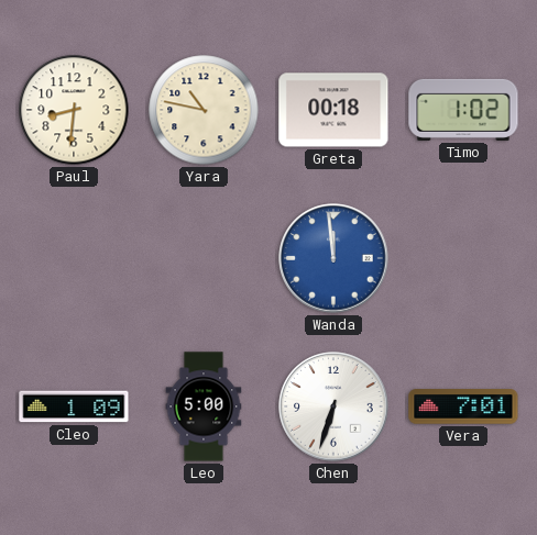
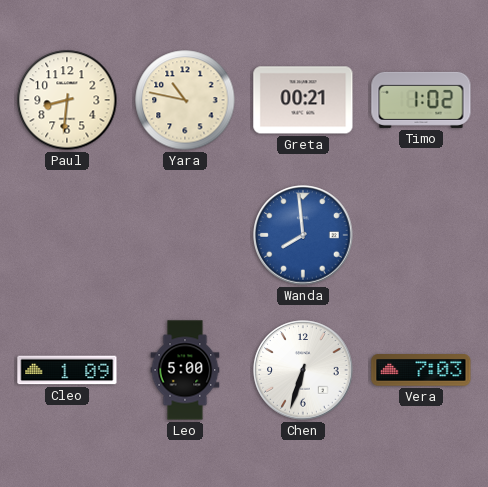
Greta: 00:18 -> 00:21 (303, 100)
Wanda: 11:59 -> 7:59 (303, 235)
Vera: 7:01 -> 7:03 (421, 370)
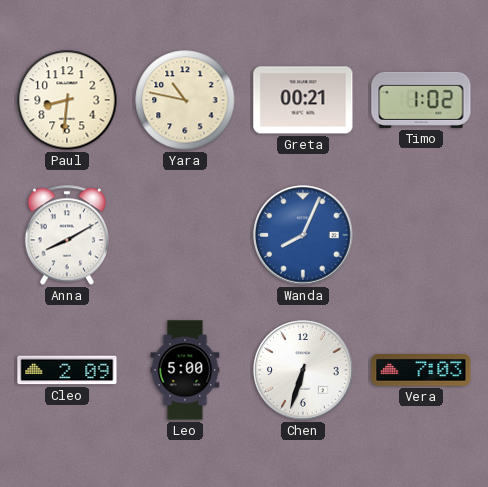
Anna: none -> 8:10 (67, 235)
Wanda: 7:59 -> 8:04 (303, 235)
Cleo: 1:09 -> 2:09 (67, 370)
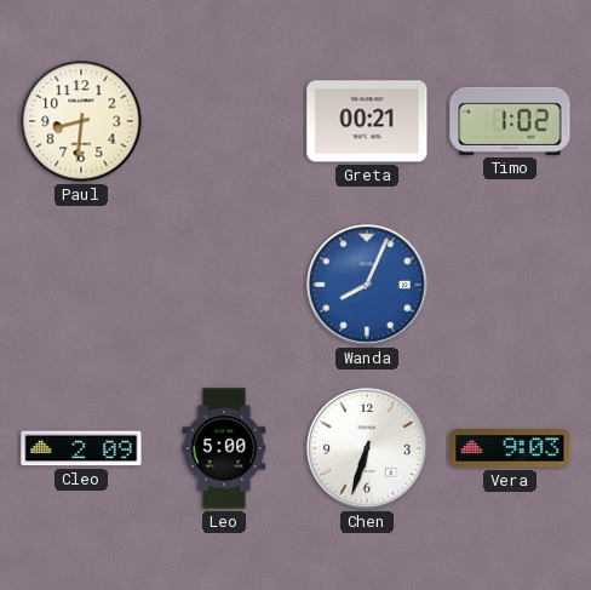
Yara: 10:47 -> none (185, 100)
Anna: 8:10 -> none (67, 235)
Vera: 7:03 -> 9:03 (510, 448)
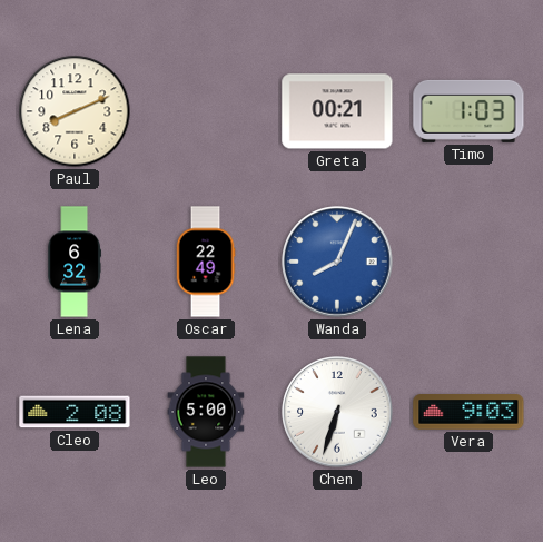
Paul: 8:31 -> 8:11 (75, 111)
Timo: 1:02 -> 1:03 (468, 111)
Lena: none -> 6:32 (75, 262)
Oscar: none -> 22:49 (206, 262)
Cleo: 2:09 -> 2:08 (75, 412)
